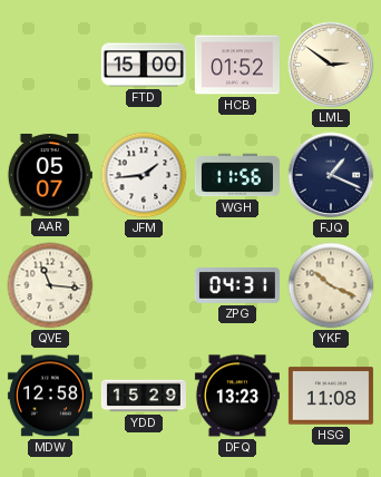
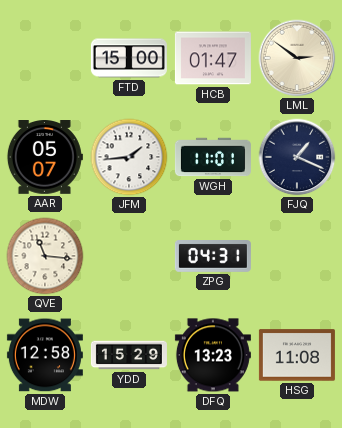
HCB: 01:52 -> 01:47 (213, 58)
WGH: 11:56 -> 11:01 (213, 157)
YKF: 10:19 -> none (331, 285)
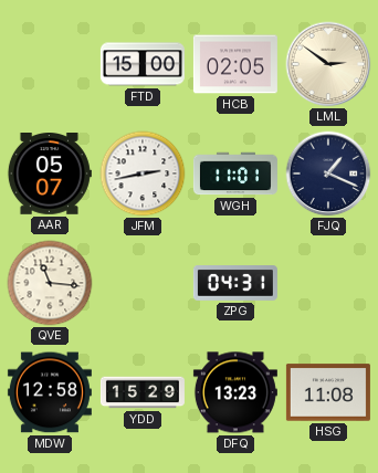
HCB: 01:47 -> 02:05 (235, 64)
JFM: 1:44 -> 2:43 (143, 174)
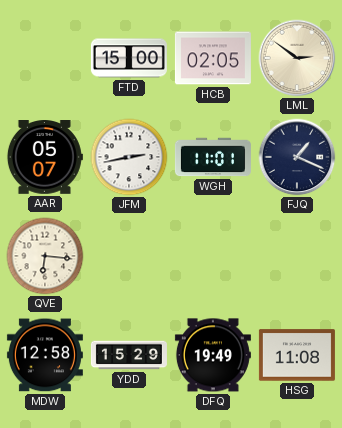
QVE: 11:16 -> 6:16 (45, 256)
ZPG: 04:31 -> none (235, 284)
DFQ: 13:23 -> 19:49 (213, 355)
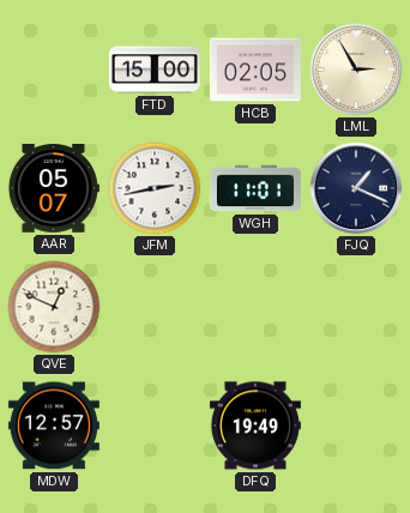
LML: 2:51 -> 2:55 (356, 70)
QVE: 6:16 -> 12:49 (54, 307)
MDW: 12:58 -> 12:57 (54, 426)
YDD: 15:29 -> none (129, 355)
HSG: 11:08 -> none (297, 355)
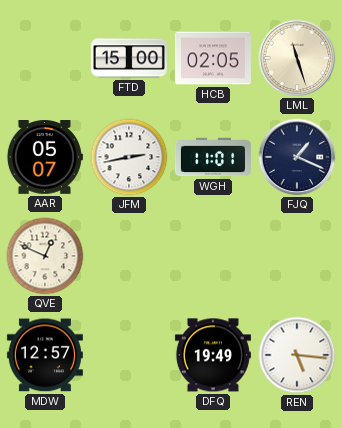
LML: 2:55 -> 11:27 (297, 58)
REN: none -> 5:16 (297, 355)
